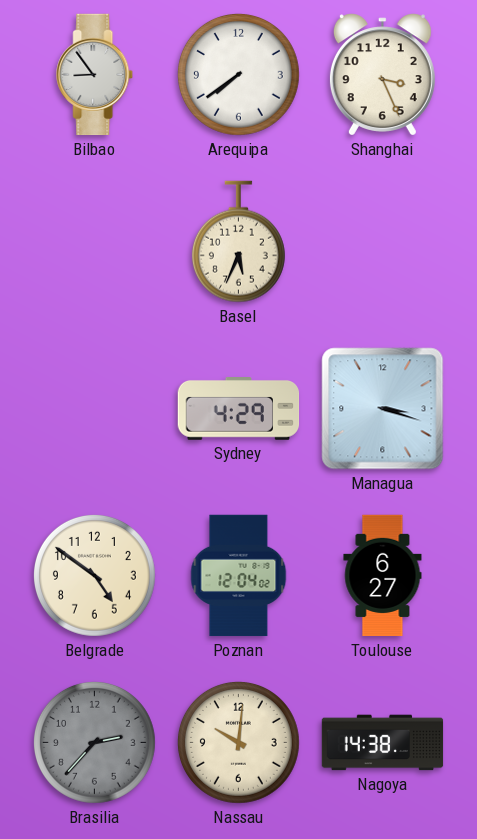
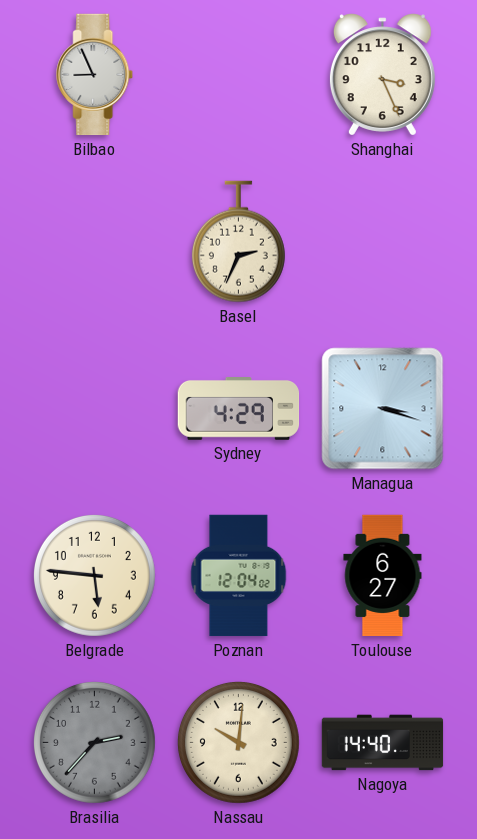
Bilbao: 8:54 -> 8:56 (95, 75)
Arequipa: 7:39 -> none (238, 74)
Basel: 5:34 -> 2:34 (238, 242)
Belgrade: 4:51 -> 5:46 (94, 575)
Nagoya: 14:38 -> 14:40 (383, 743)
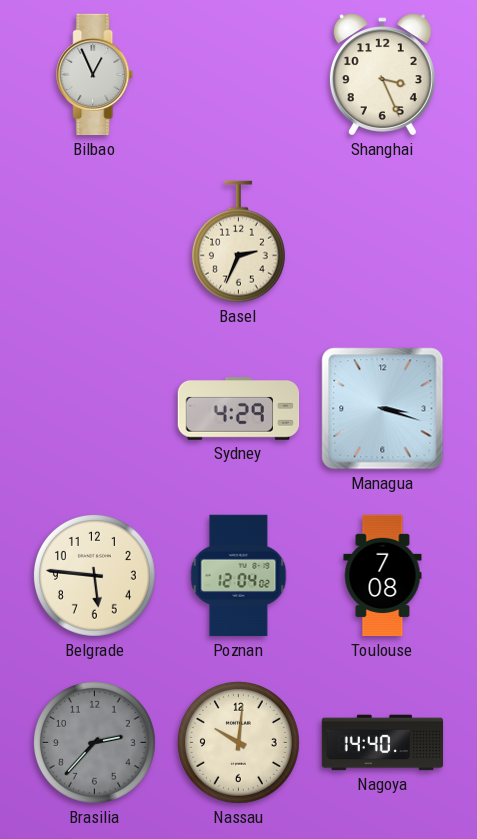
Bilbao: 8:56 -> 12:56 (95, 75)
Toulouse: 6:27 -> 7:08 (383, 576)
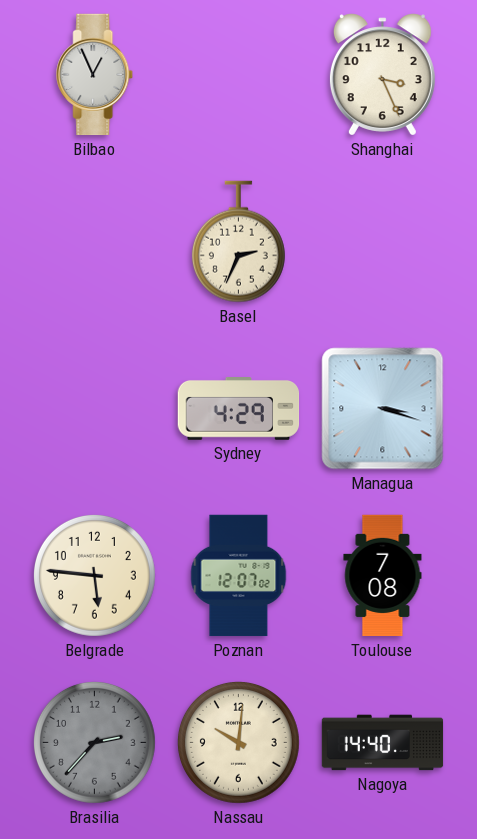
Poznan: 12:04 -> 12:07 (239, 576)
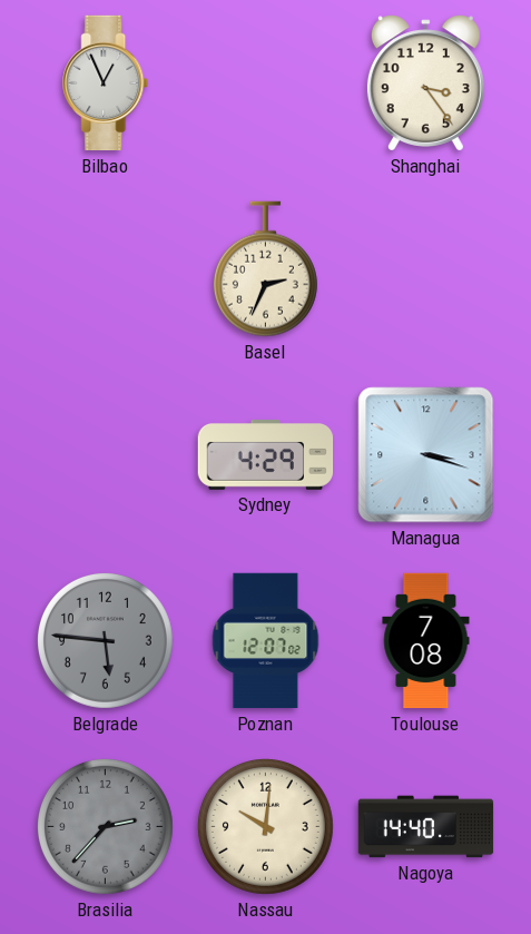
Shanghai: 3:26 -> 3:24 (425, 83)
Belgrade dial: cream -> grey (105, 640)
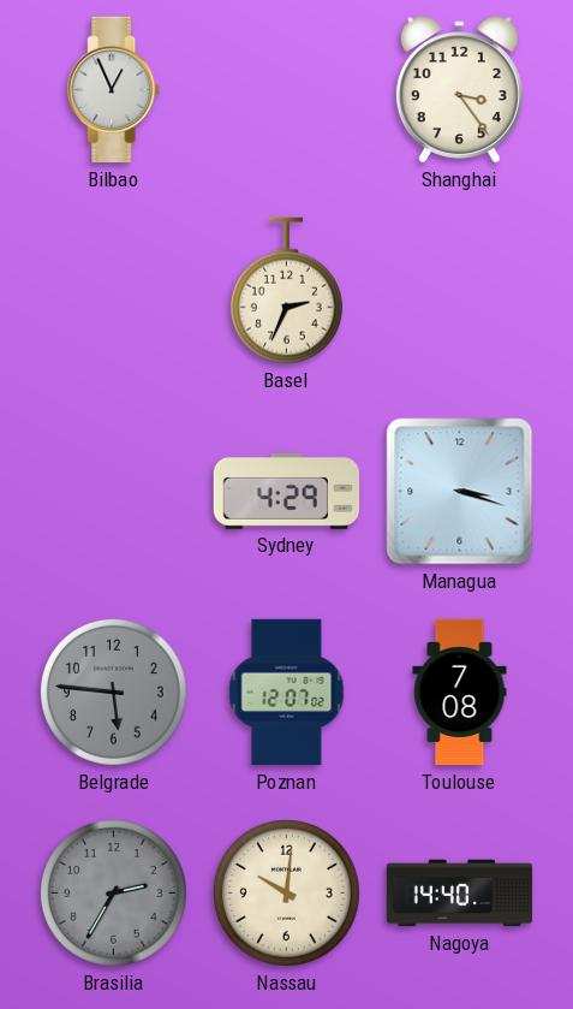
Brasilia: 2:37 -> 2:35 (113, 892)
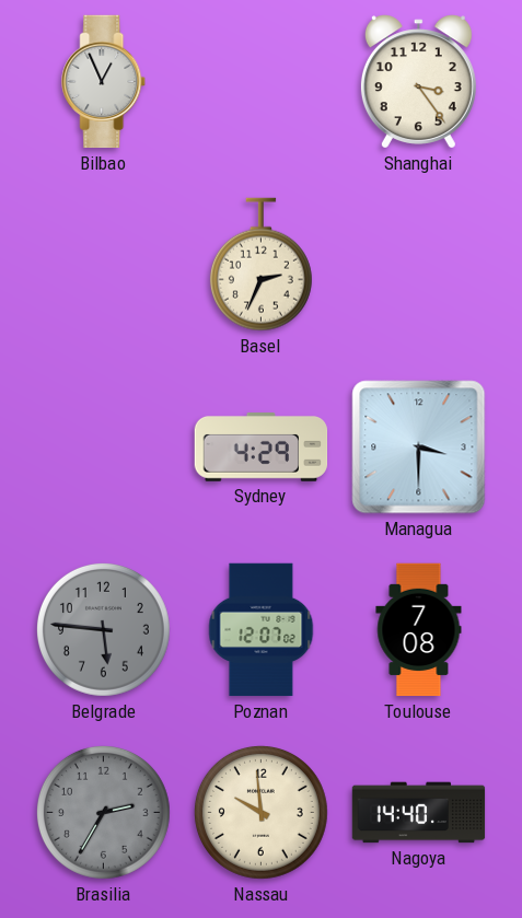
Managua: 3:18 -> 3:30 (419, 448)
Nassau: 10:01 -> 9:59 (260, 812)
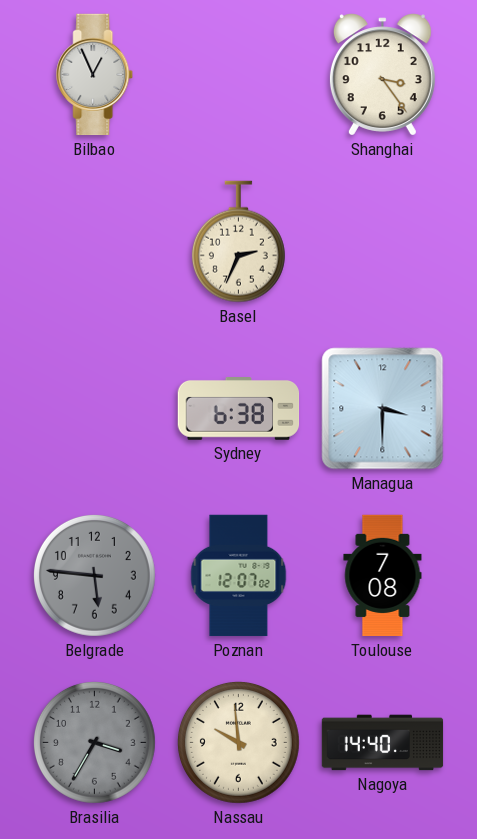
Sydney: 4:29 -> 6:38 (239, 409)
Brasilia: 2:35 -> 3:35 (94, 742)
